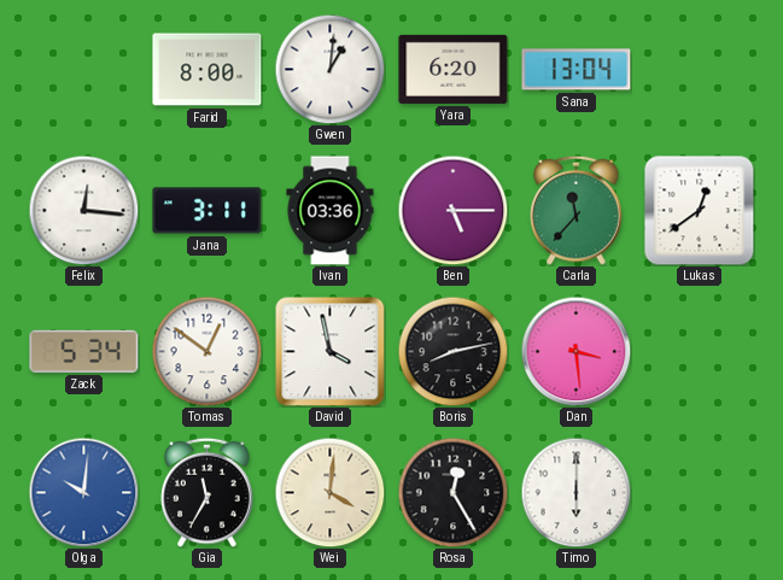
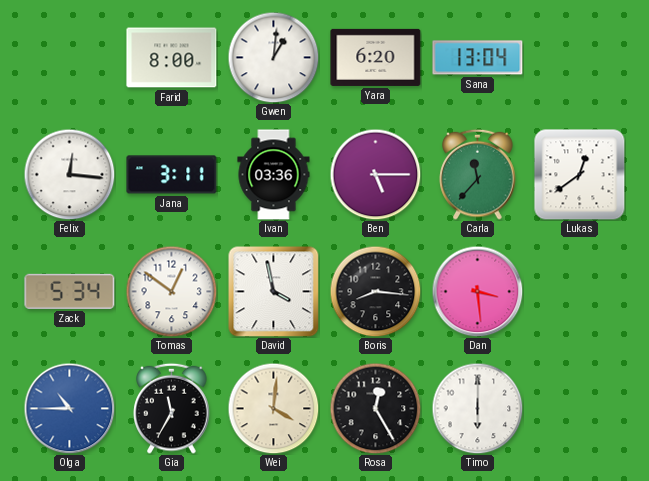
Boris: 8:13 -> 8:16 (375, 291)
Olga: 10:01 -> 10:45 (69, 408)
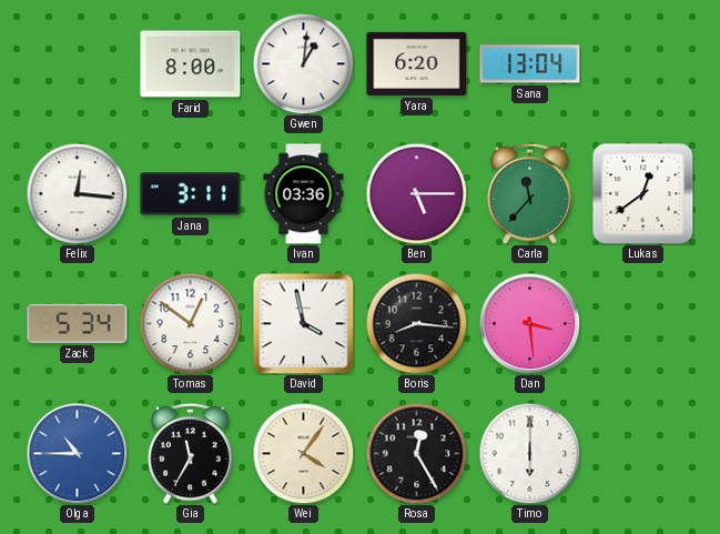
Wei: 4:01 -> 4:06 (303, 453)
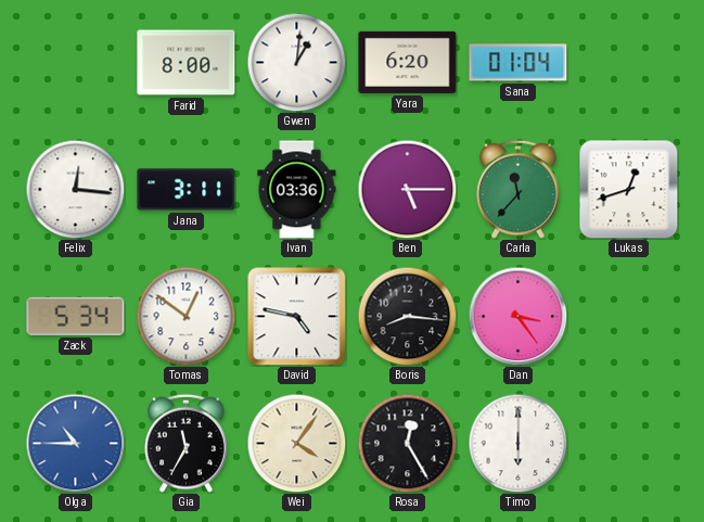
Sana: 13:04 -> 01:04 (519, 63)
Lukas: 12:39 -> 12:42 (629, 190)
David: 3:58 -> 4:47 (296, 316)
Dan: 3:29 -> 3:24 (517, 316)
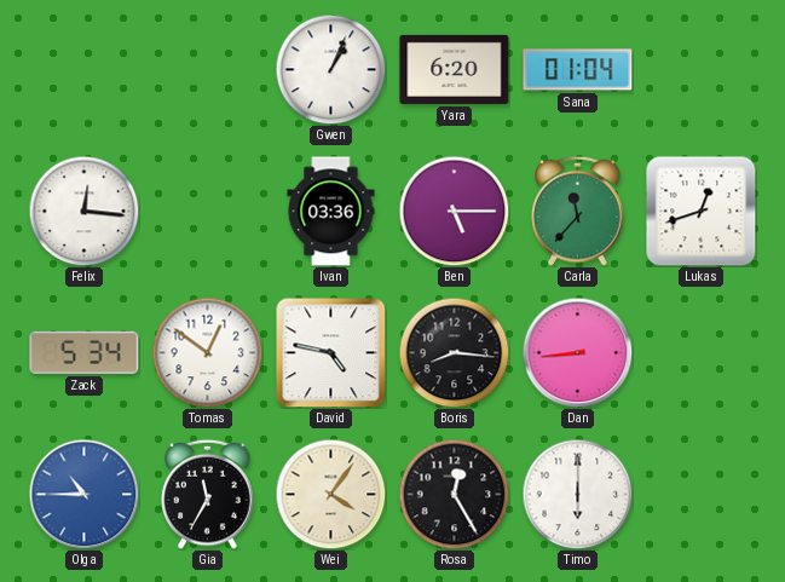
Farid: 8:00 -> none (187, 63)
Gwen: 1:01 -> 1:04 (330, 69)
Jana: 3:11 -> none (187, 190)
Dan: 3:24 -> 8:44 (577, 352)
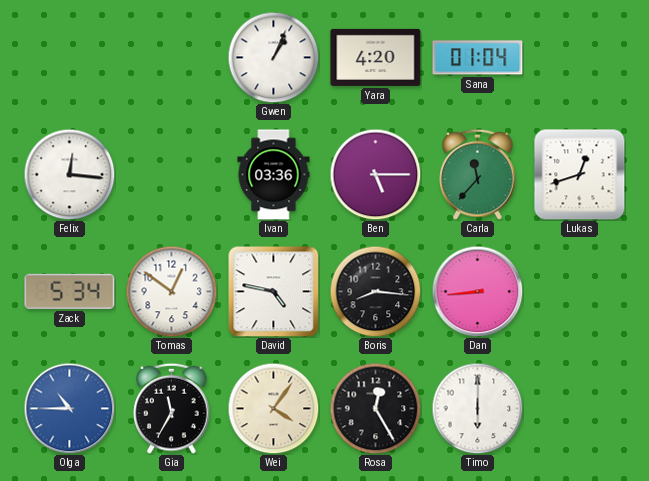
Yara: 6:20 -> 4:20 (376, 57)
